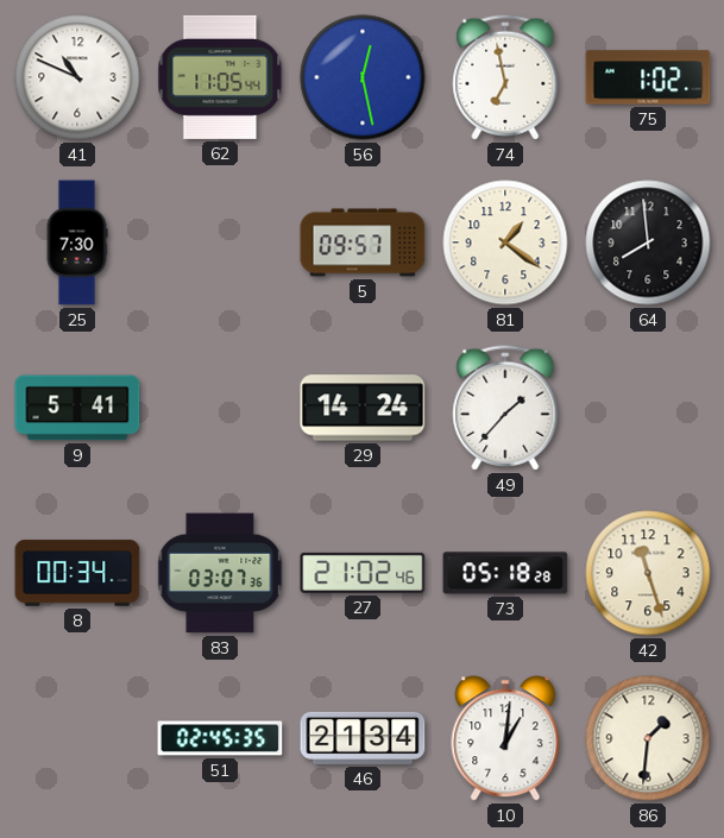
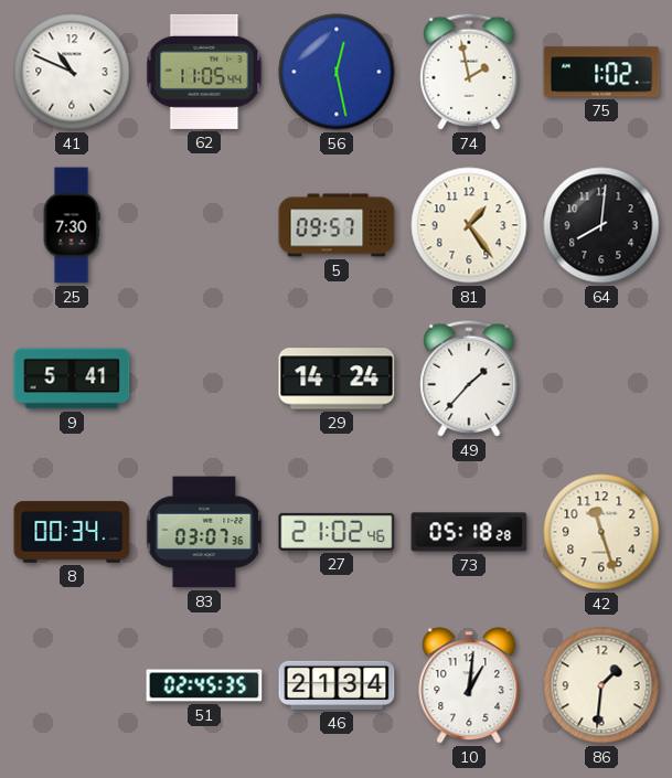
74: 6:58 -> 1:58 (469, 72)
81: 1:21 -> 1:24 (469, 225)
64: 7:59 -> 8:01 (601, 225)
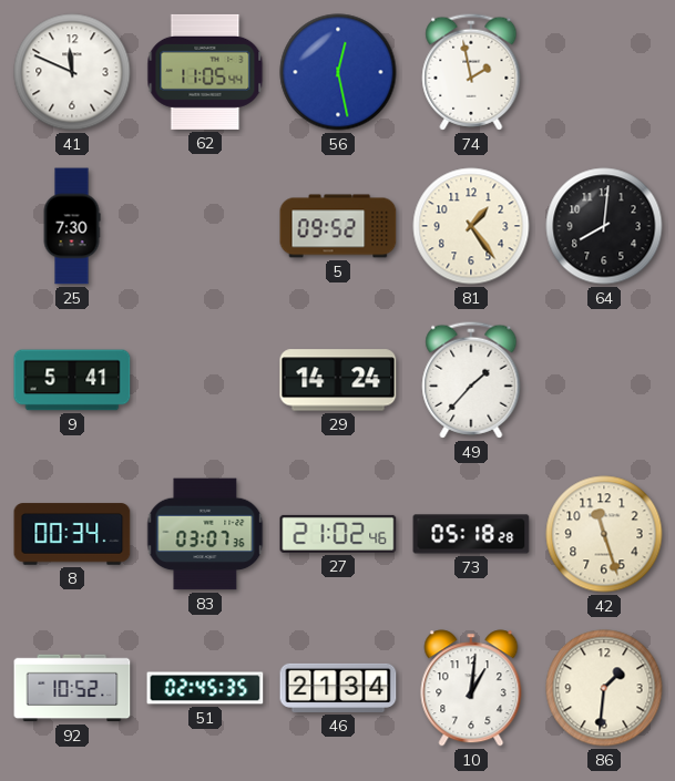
41: 10:49 -> 11:49 (72, 72)
75: 1:02 -> none (601, 72)
5: 09:57 -> 09:52 (338, 226)
92: none -> 10:52 (72, 688)
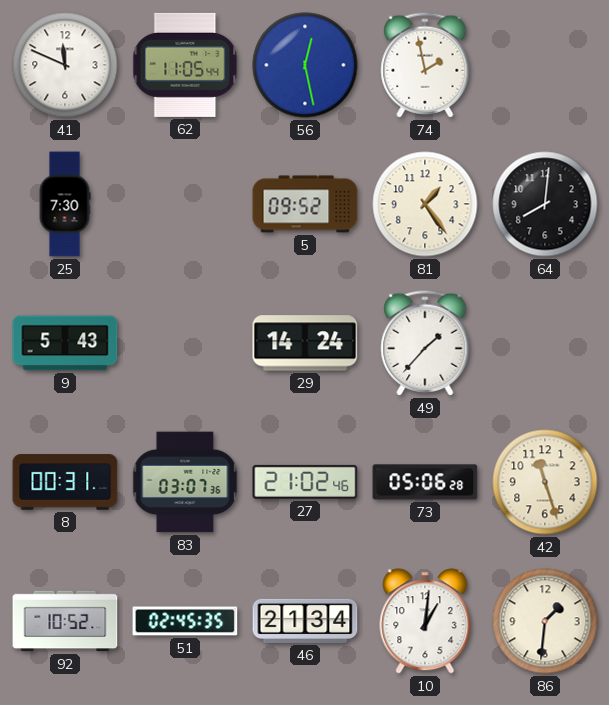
9: 5:41 -> 5:43 (65, 343)
8: 00:34 -> 00:31 (65, 482)
73: 05:18 -> 05:06 (425, 482)
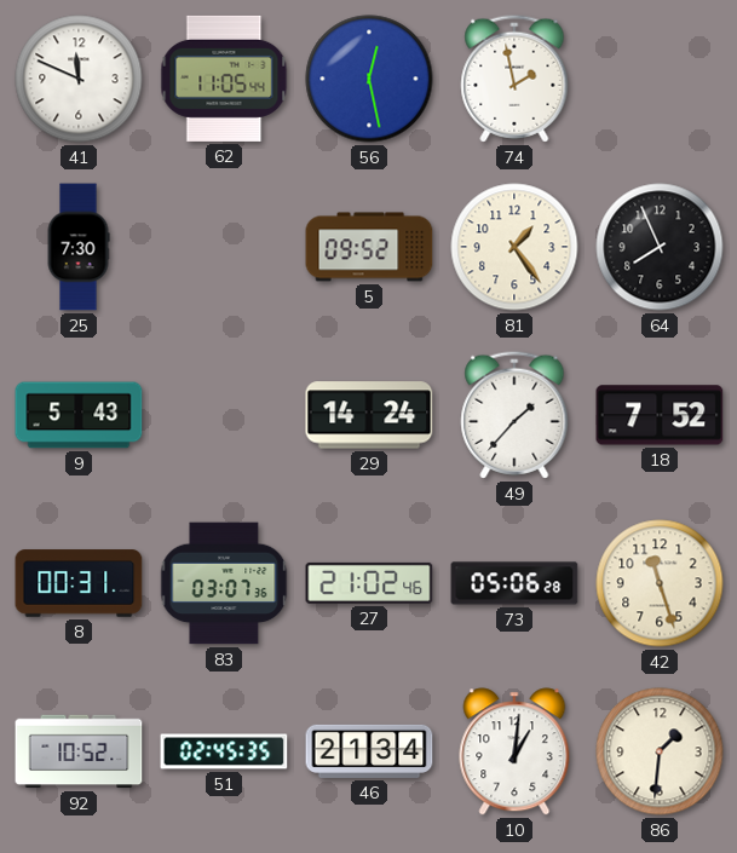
64: 8:01 -> 7:56 (660, 247)
18: none -> 7:52 (660, 415)
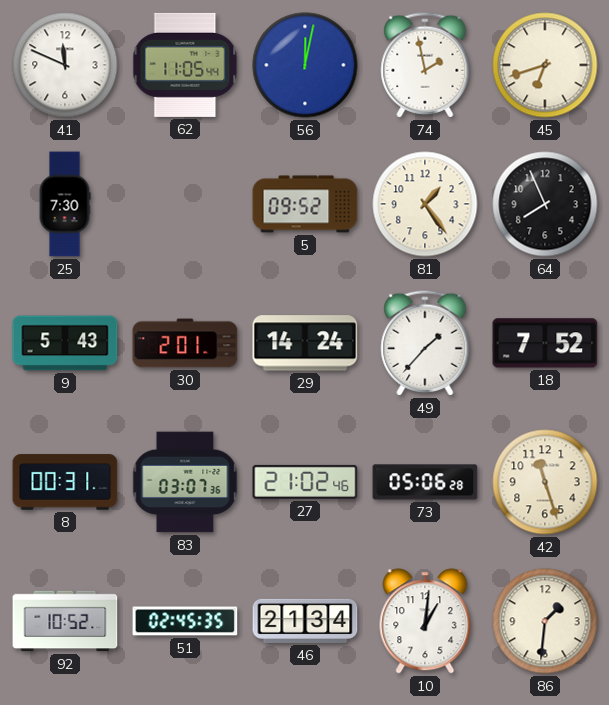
56: 12:28 -> 12:02 (305, 65)
45: none -> 6:42 (545, 65)
30: none -> 2:01 (185, 343)
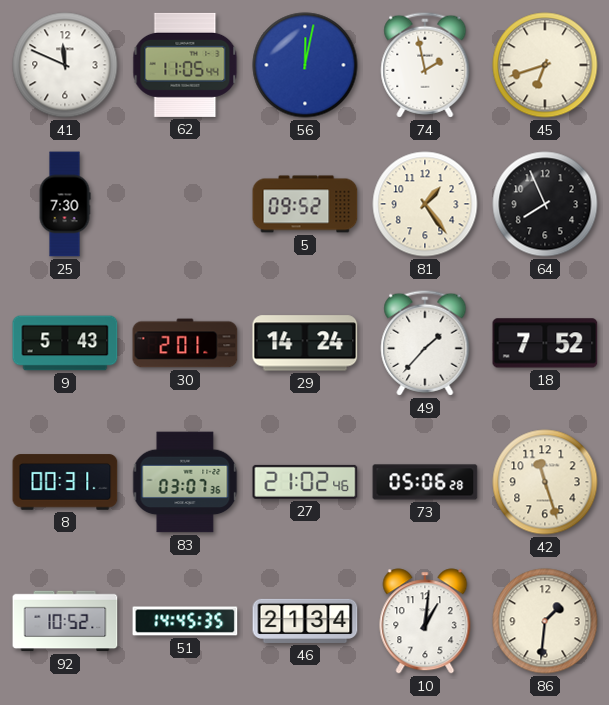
51: 02:45 -> 14:45 (185, 621)
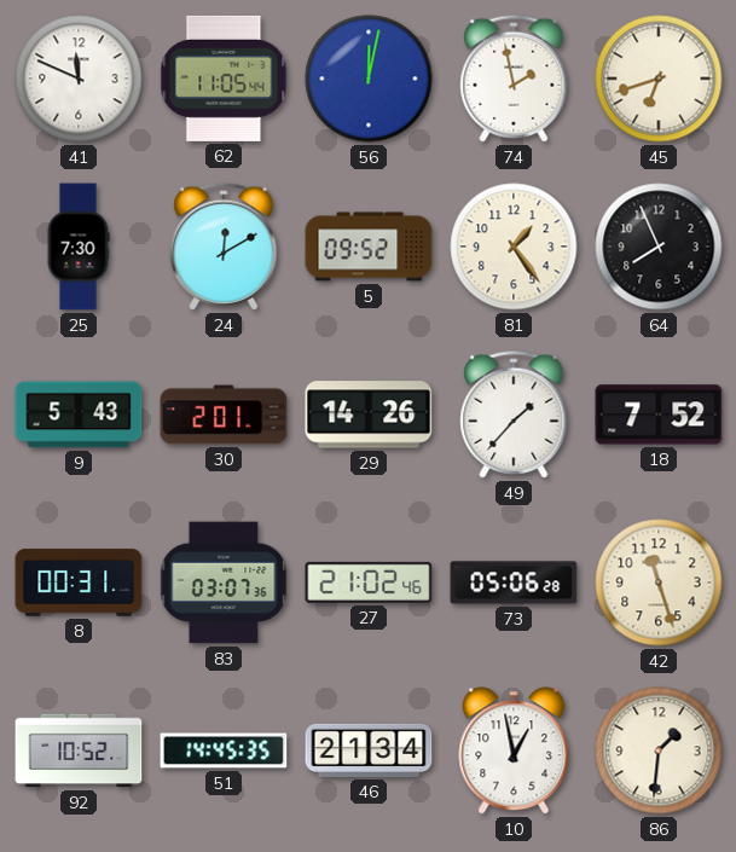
24: none -> 12:10 (224, 247)
29: 14:24 -> 14:26 (369, 415)
10: 1:01 -> 12:58 (514, 750)
